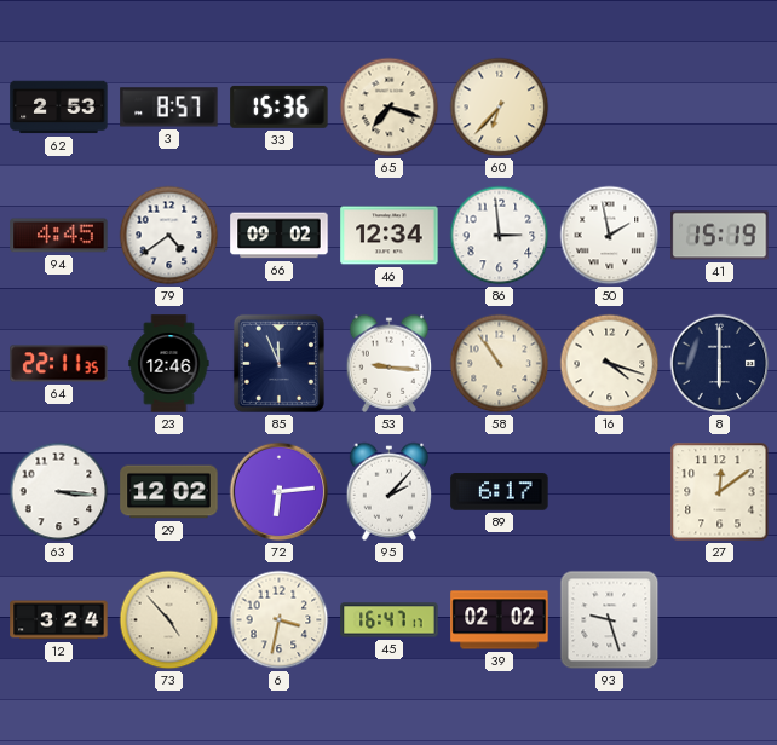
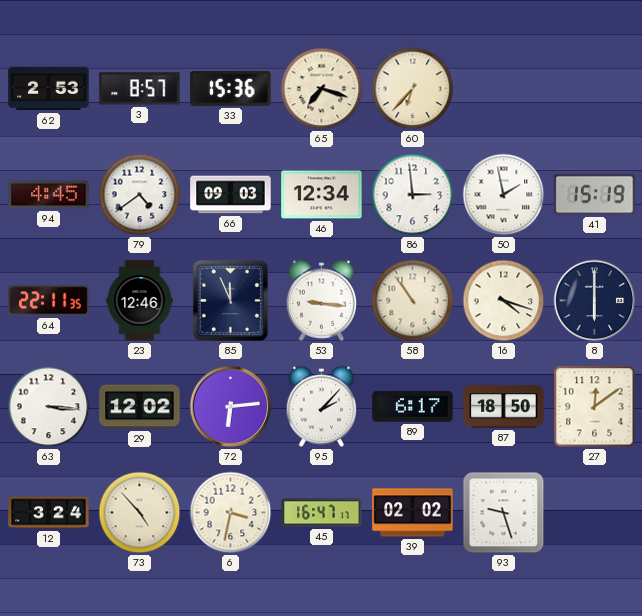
66: 09:02 -> 09:03 (231, 195)
87: none -> 18:50 (504, 407)
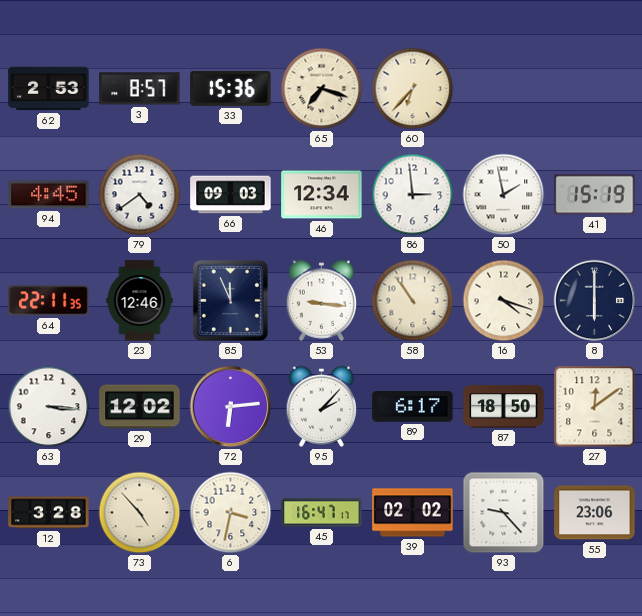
12: 3:24 -> 3:28 (49, 513)
93: 9:27 -> 9:23 (504, 513)
55: none -> 23:06 (595, 513)
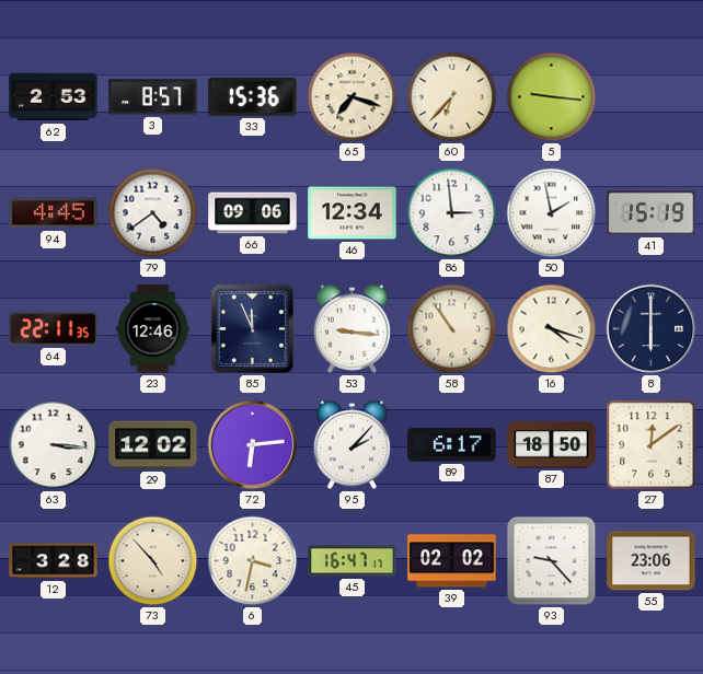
5: none -> 9:16 (552, 97)
66: 09:03 -> 09:06 (253, 213)
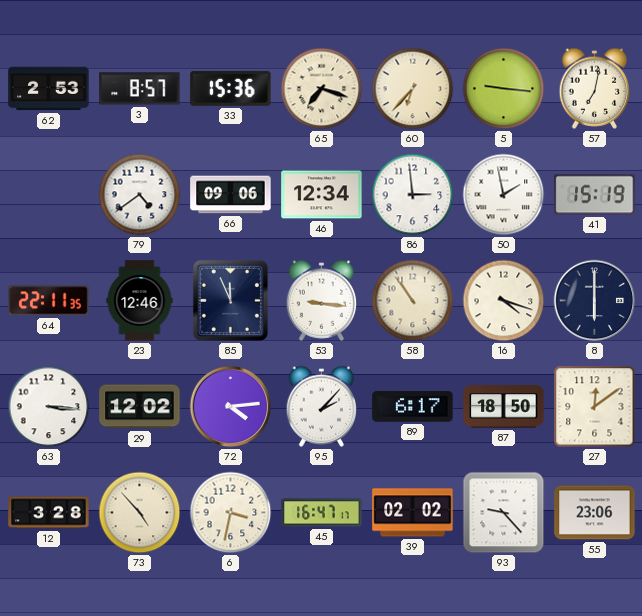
57: none -> 7:02 (595, 88)
94: 4:45 -> none (54, 213)
72: 6:14 -> 4:14 (231, 407)
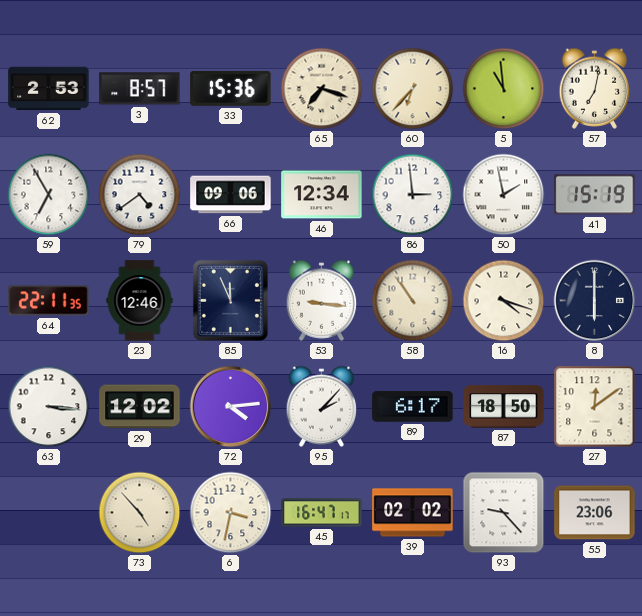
5: 9:16 -> 10:59 (504, 89)
59: none -> 6:55 (49, 195)
12: 3:28 -> none (49, 513)
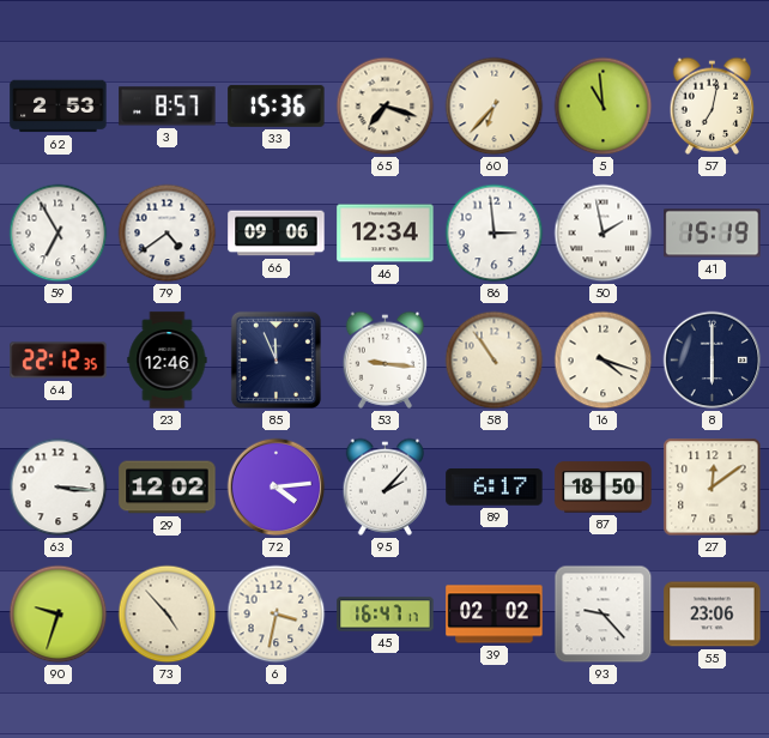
64: 22:11 -> 22:12 (59, 361)
90: none -> 9:33 (59, 615)
